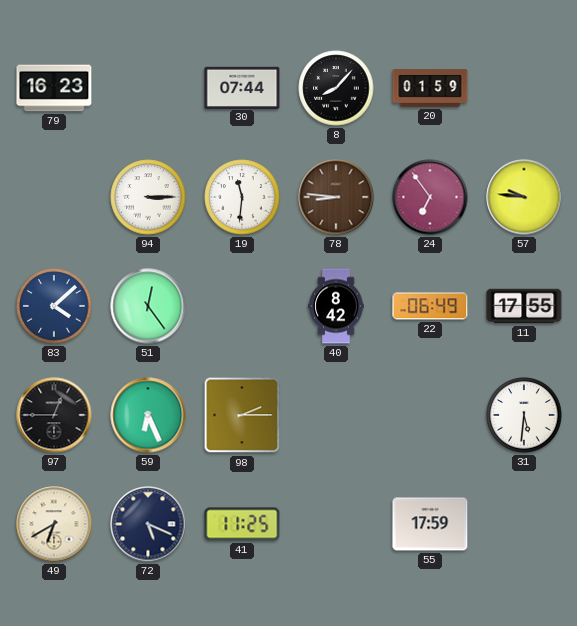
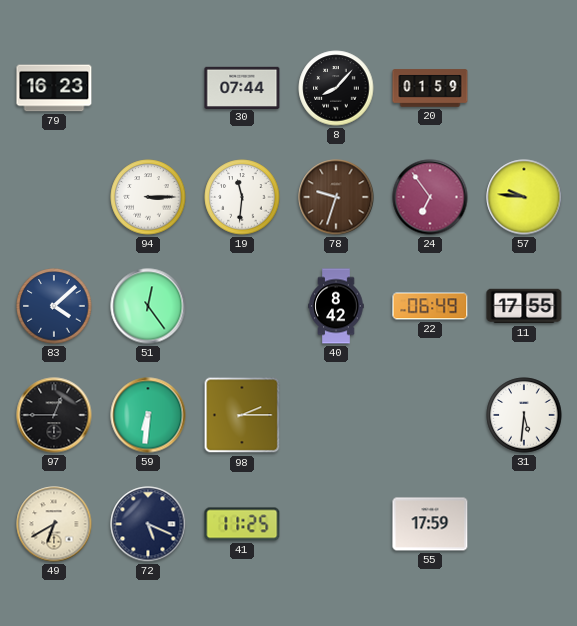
78: 8:46 -> 9:33 (336, 197)
59: 6:26 -> 6:31 (148, 415)
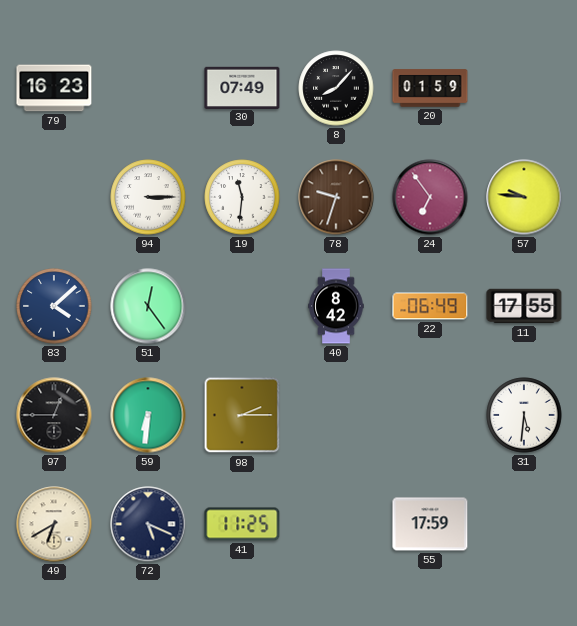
30: 07:44 -> 07:49 (242, 87)
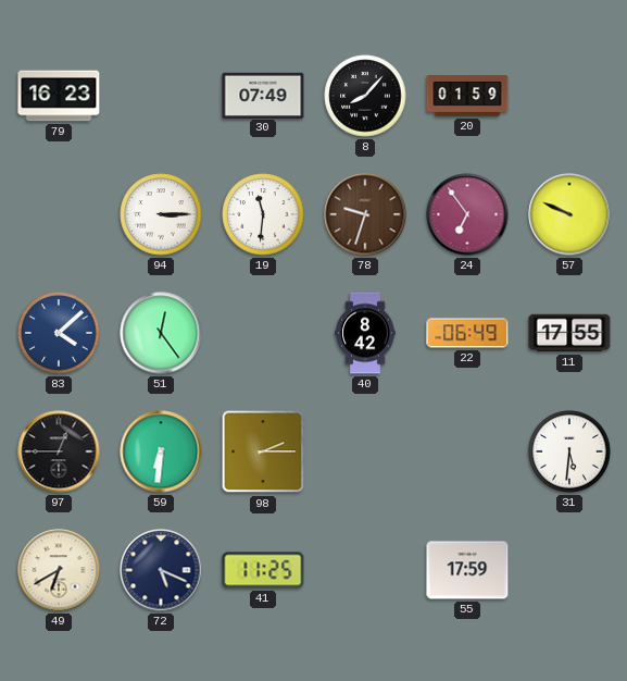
57: 9:46 -> 9:49 (569, 214)
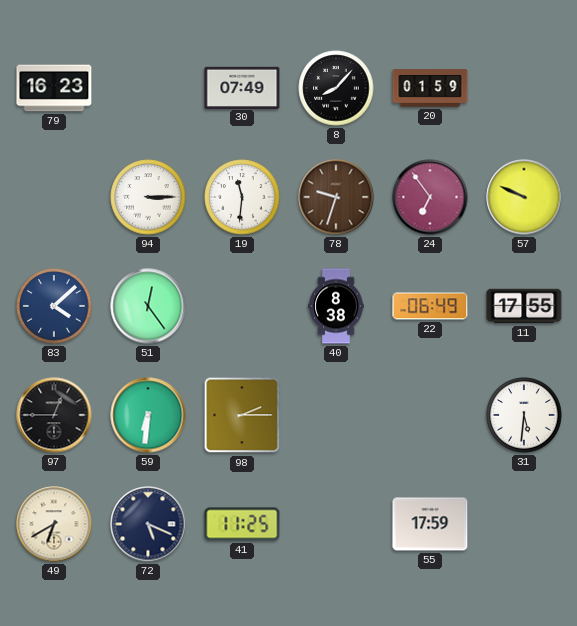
40: 8:42 -> 8:38 (336, 306)
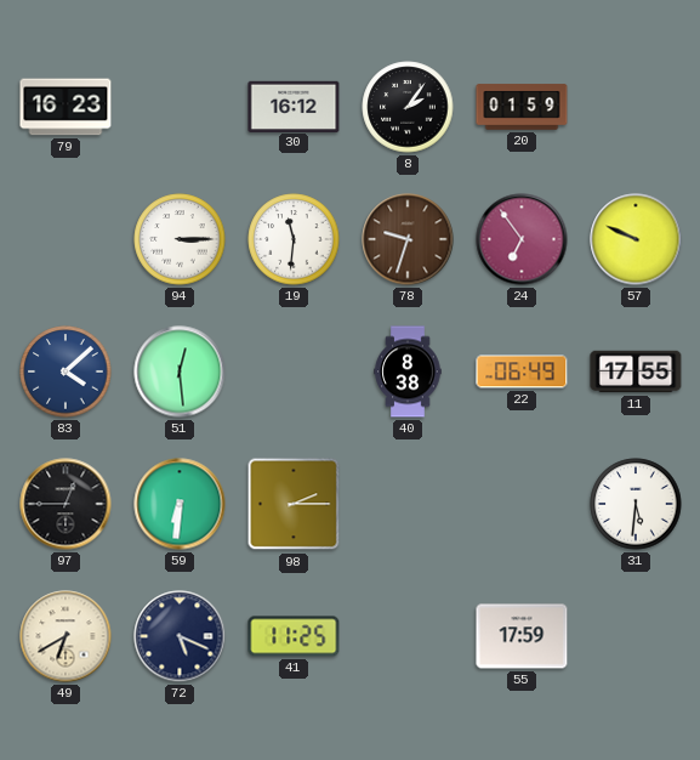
30: 07:49 -> 16:12 (294, 106)
8: 8:07 -> 2:06 (408, 107)
51: 12:24 -> 12:29 (180, 372)
